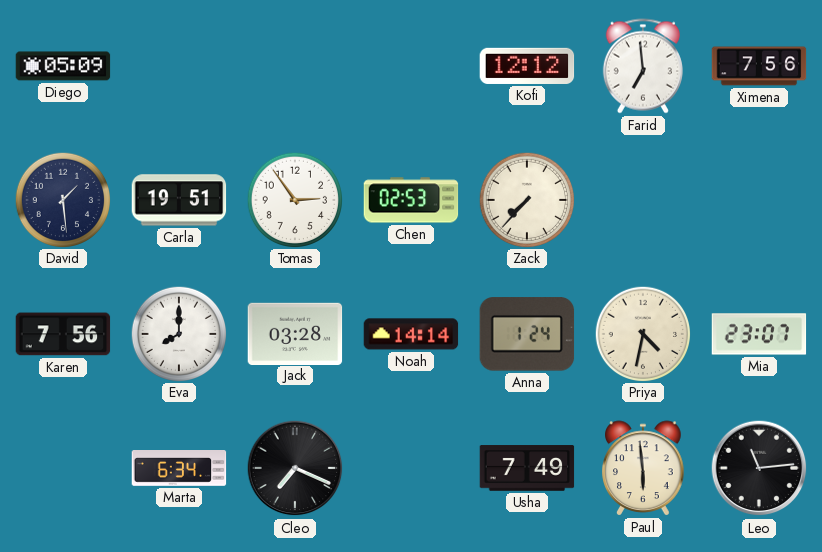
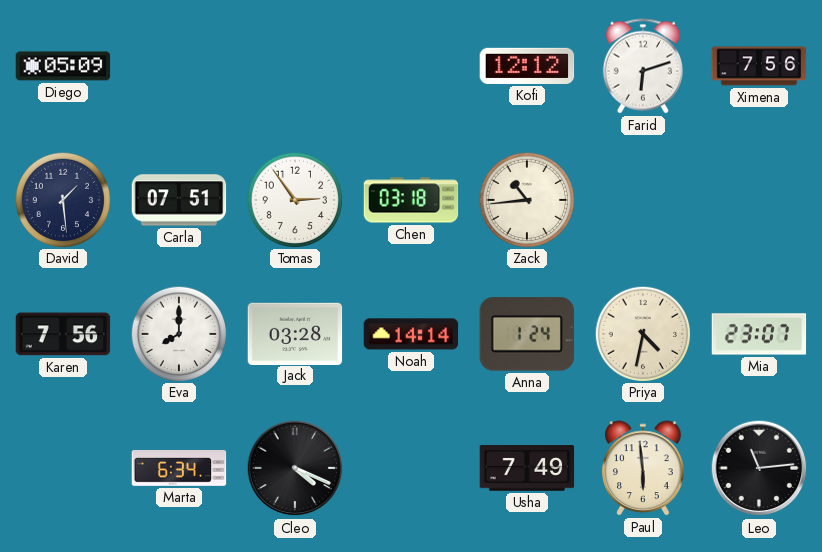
Farid: 6:59 -> 6:12 (643, 66)
Carla: 19:51 -> 07:51 (179, 200)
Chen: 02:53 -> 03:18 (411, 200)
Zack: 7:37 -> 10:44 (527, 199)
Cleo: 7:19 -> 4:19 (295, 468)
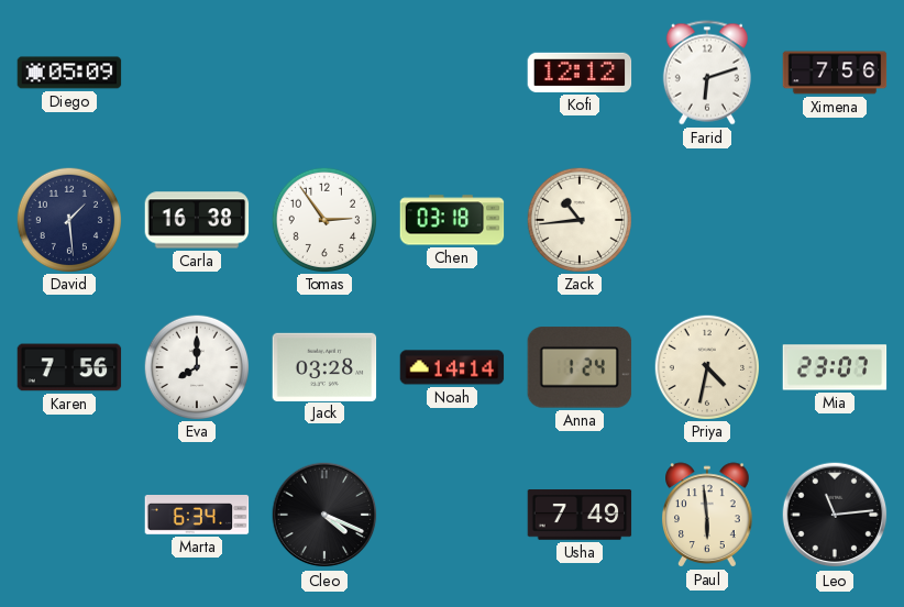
Carla: 07:51 -> 16:38 (197, 220)
